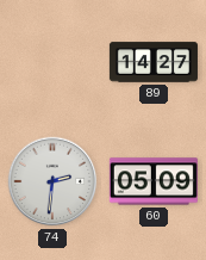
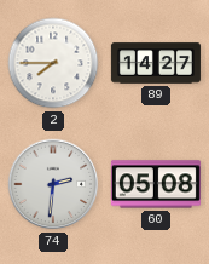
2: none -> 7:45 (53, 63)
60: 05:09 -> 05:08 (156, 184)
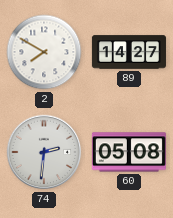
2: 7:45 -> 7:50 (44, 52)
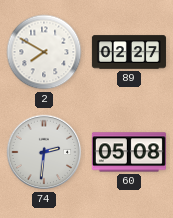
89: 14:27 -> 02:27 (129, 52)
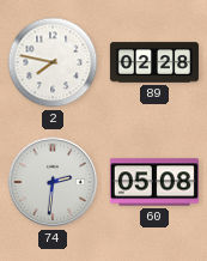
2: 7:50 -> 7:47 (53, 62)
89: 02:27 -> 02:28 (154, 62)
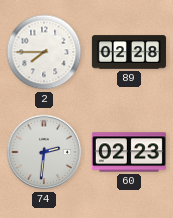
2: 7:47 -> 7:45 (44, 52)
60: 05:08 -> 02:23 (129, 152)
